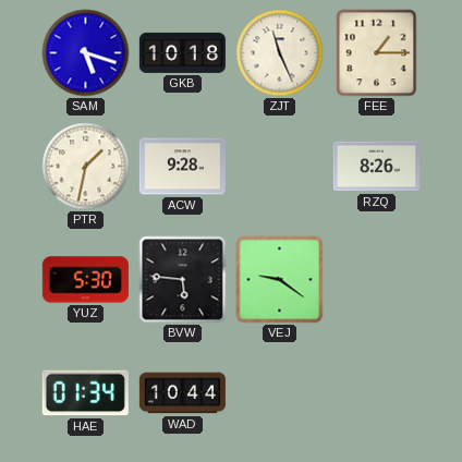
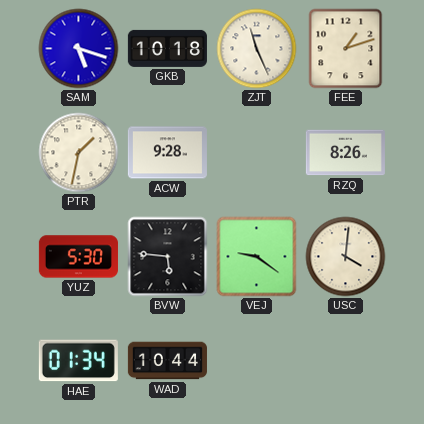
FEE: 1:15 -> 1:12 (346, 49)
USC: none -> 4:01 (346, 257)
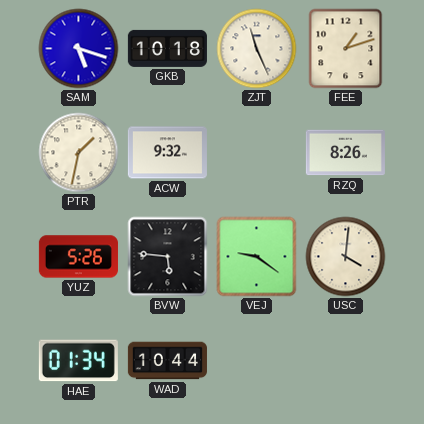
ACW: 9:28 -> 9:32 (167, 153)
YUZ: 5:30 -> 5:26 (78, 257)
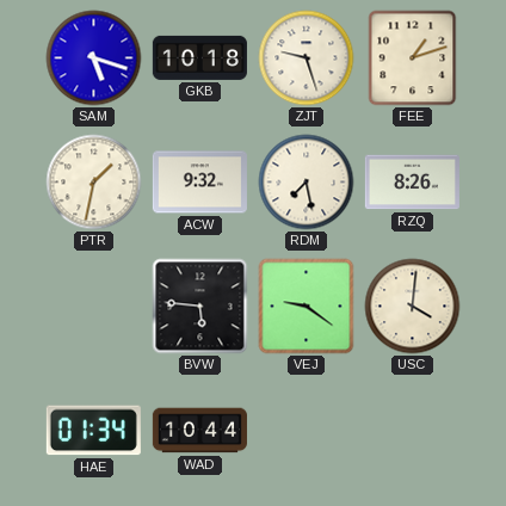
ZJT: 11:26 -> 9:27 (307, 58)
RDM: none -> 7:28 (307, 183)
YUZ: 5:26 -> none (78, 257)
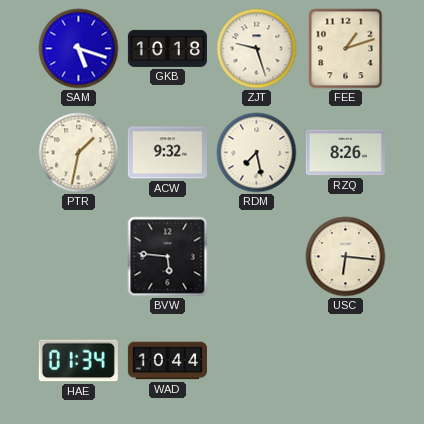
VEJ: 9:21 -> none (307, 307)
USC: 4:01 -> 6:16 (346, 257)
